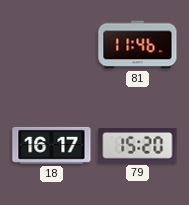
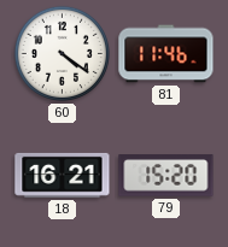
60: none -> 4:21 (62, 53)
18: 16:17 -> 16:21 (63, 175)
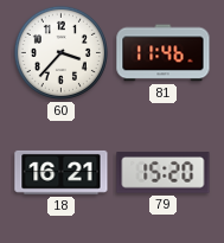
60: 4:21 -> 3:37 (60, 52)
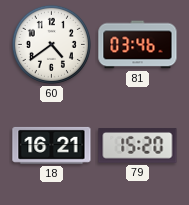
60: 3:37 -> 4:39 (51, 44)
81: 11:46 -> 03:46 (138, 45)
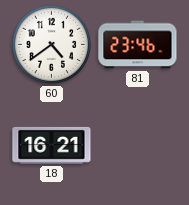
81: 03:46 -> 23:46 (138, 45)
79: 15:20 -> none (138, 146)
